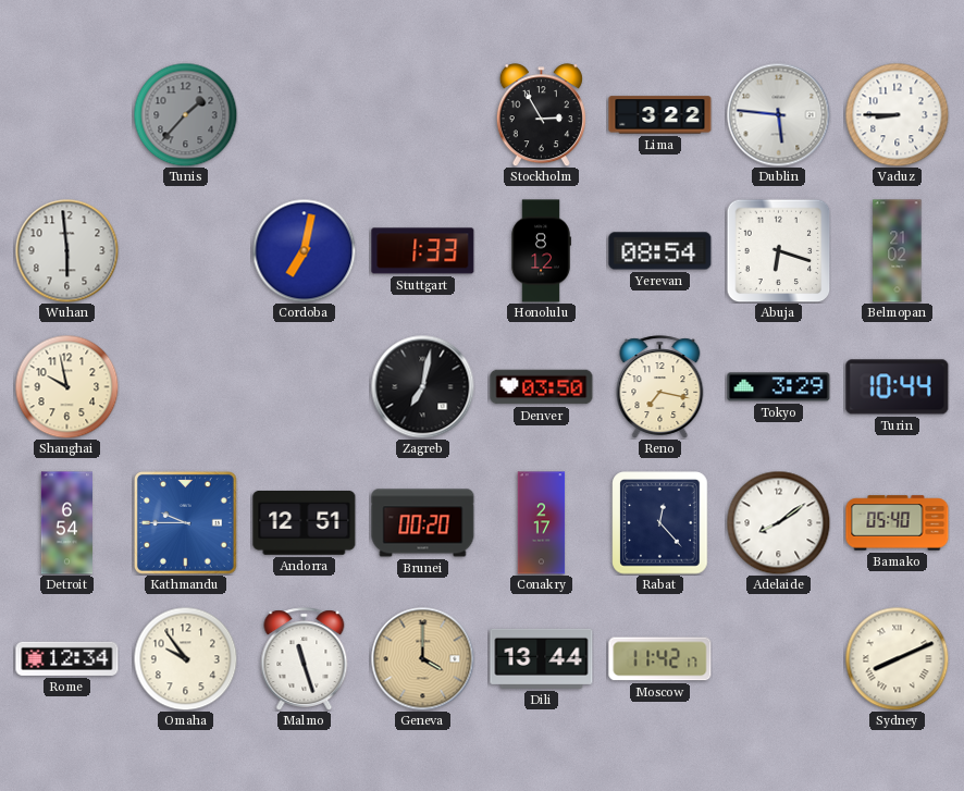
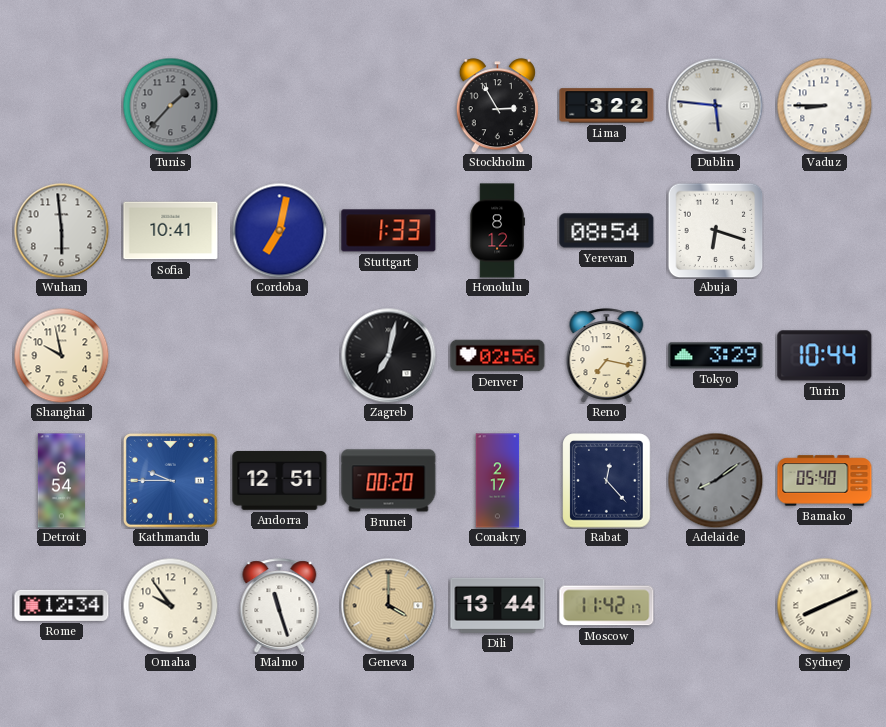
Sofia: none -> 10:41 (171, 231)
Belmopan: 21:02 -> none (898, 251)
Denver: 03:50 -> 02:56 (498, 356)
Adelaide dial: white -> grey (715, 480)
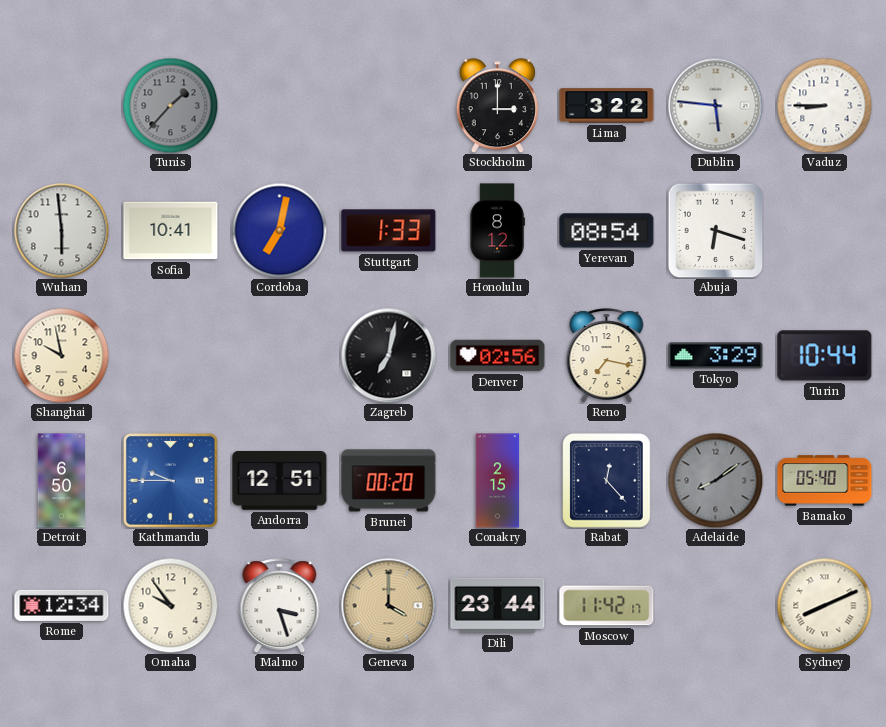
Stockholm: 2:55 -> 3:00 (497, 106)
Detroit: 6:54 -> 6:50 (62, 481)
Conakry: 2:17 -> 2:15 (498, 481)
Malmo: 11:27 -> 3:27 (280, 606)
Dili: 13:44 -> 23:44 (498, 605)
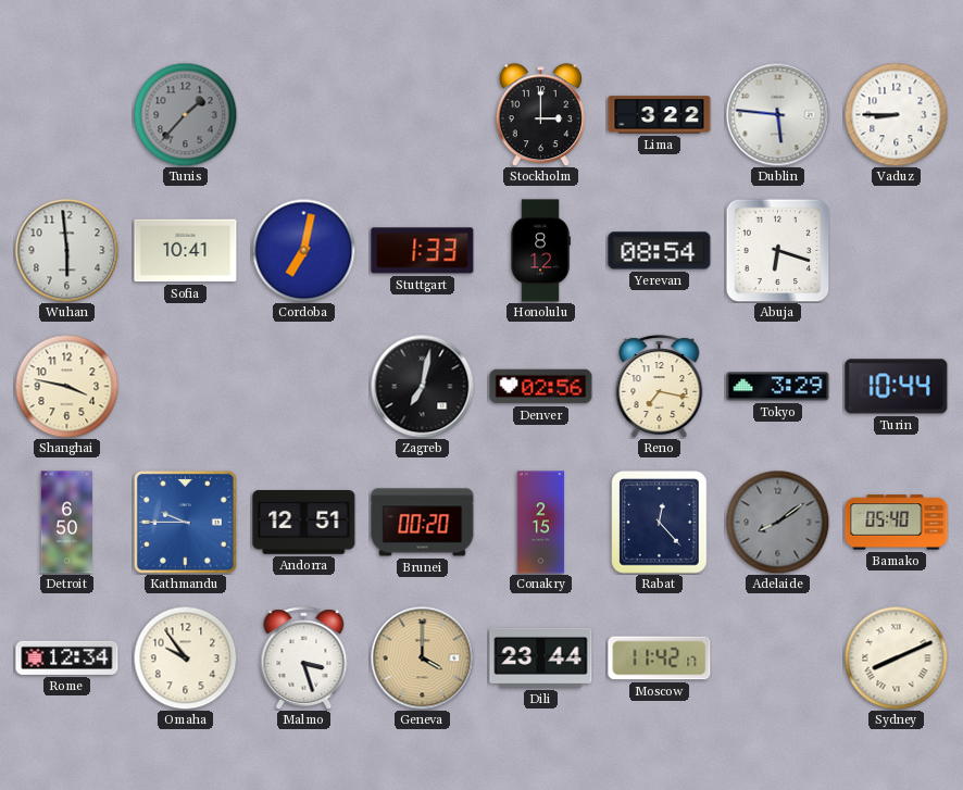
Shanghai: 9:58 -> 3:47 (66, 386)
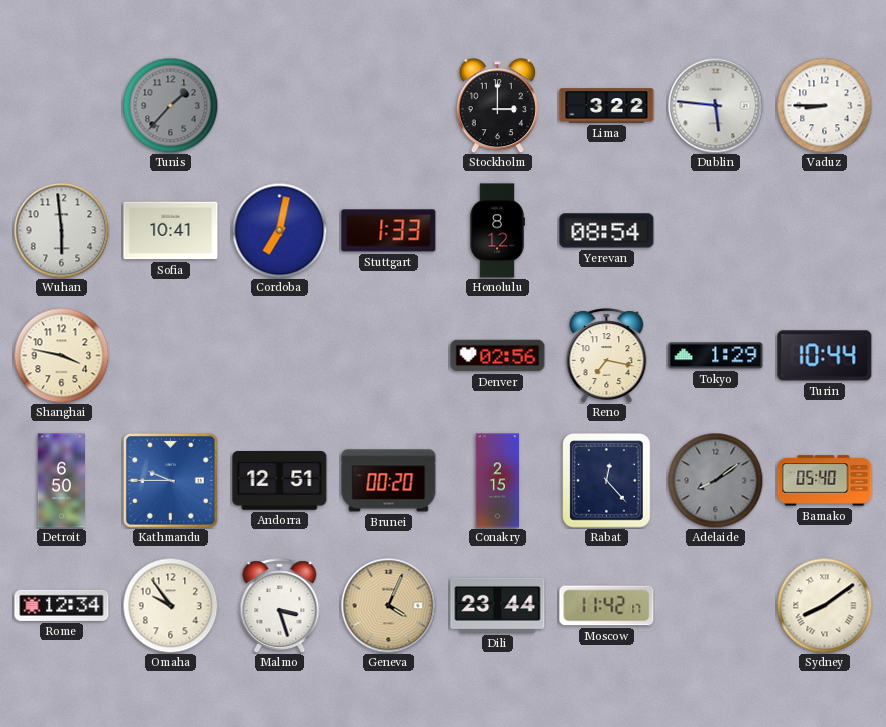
Abuja: 6:18 -> none (777, 250)
Zagreb: 7:02 -> none (422, 386)
Tokyo: 3:29 -> 1:29 (716, 356)
Geneva: 4:00 -> 4:04 (388, 605)
Sydney: 8:11 -> 8:09 (824, 605)
